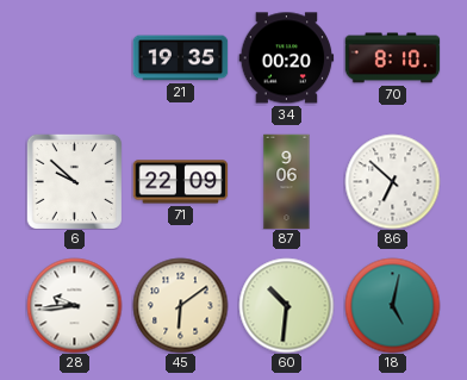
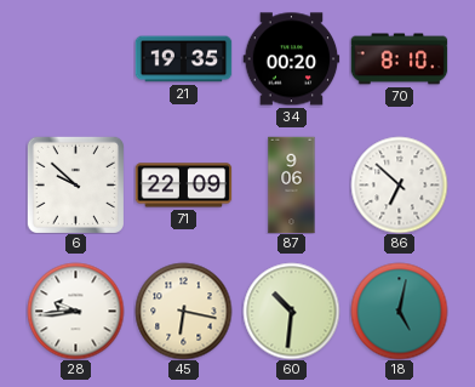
45: 6:09 -> 6:17 (183, 311)
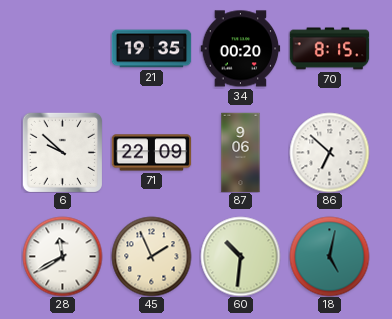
70: 8:10 -> 8:15 (329, 49)
28: 9:44 -> 11:40 (62, 256)
45: 6:17 -> 1:56 (151, 256)
